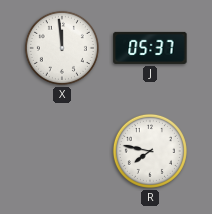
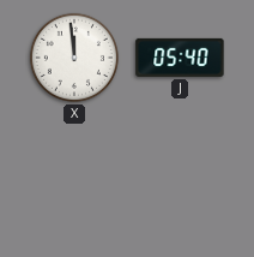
J: 05:37 -> 05:40 (180, 58)
R: 7:47 -> none (150, 151)
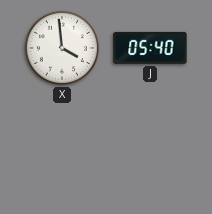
X: 11:59 -> 3:59 (62, 48)
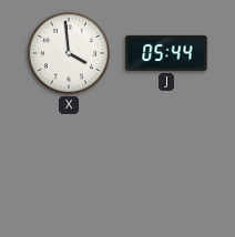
J: 05:40 -> 05:44 (166, 53)
